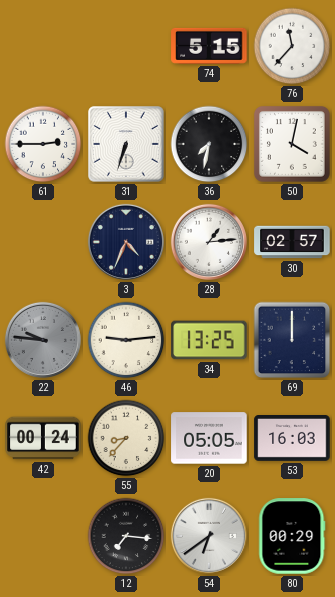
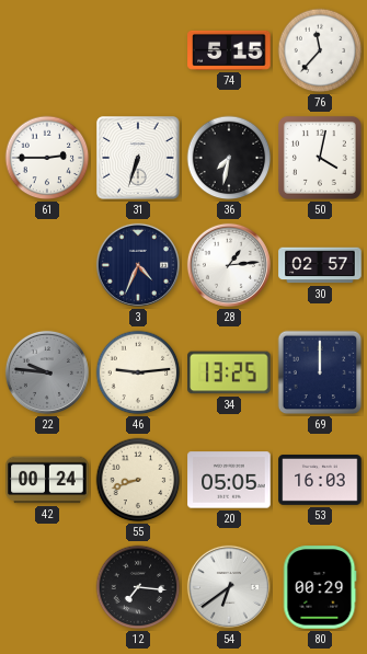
55: 8:37 -> 8:42 (138, 480)
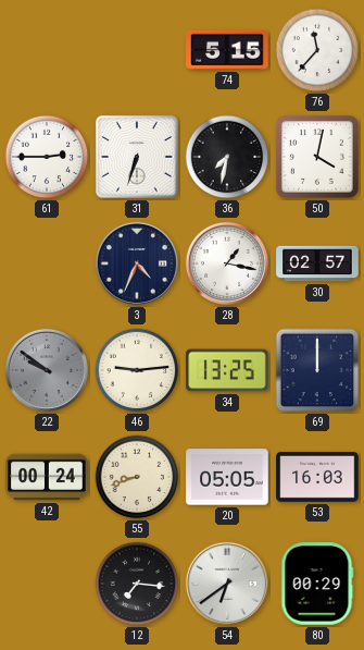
28: 1:14 -> 1:17 (227, 263)
22: 9:46 -> 9:51 (47, 370)
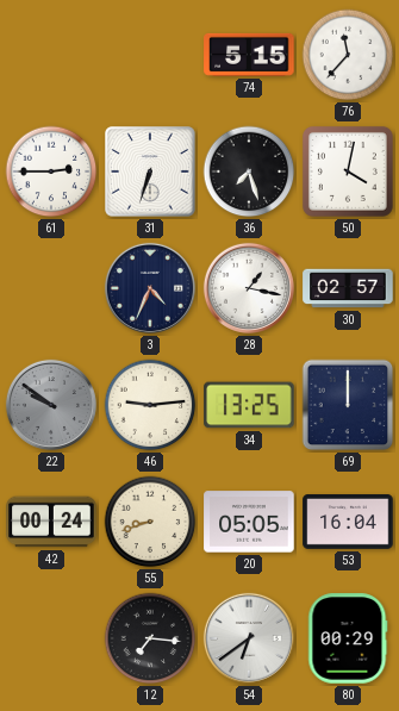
36: 7:32 -> 7:27 (249, 171)
53: 16:03 -> 16:04 (348, 523)
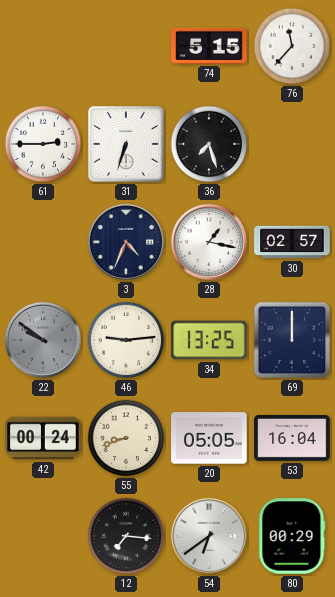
50: 4:02 -> none (348, 171)
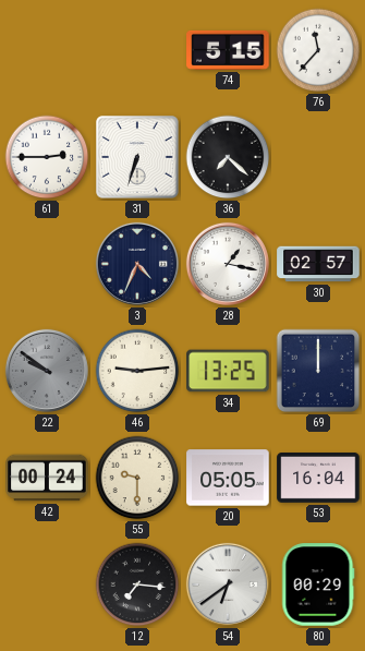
36: 7:27 -> 7:22 (228, 157)
55: 8:42 -> 9:30 (137, 478)
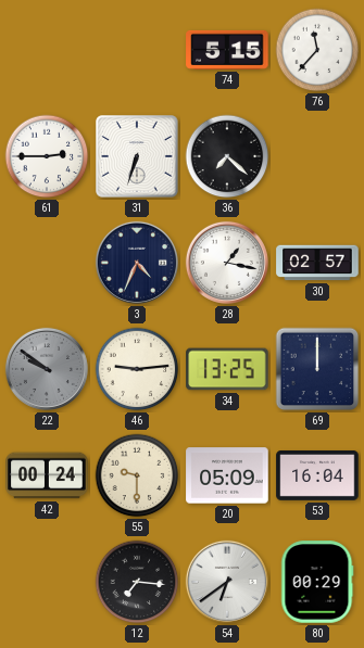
20: 05:05 -> 05:09 (227, 475)
